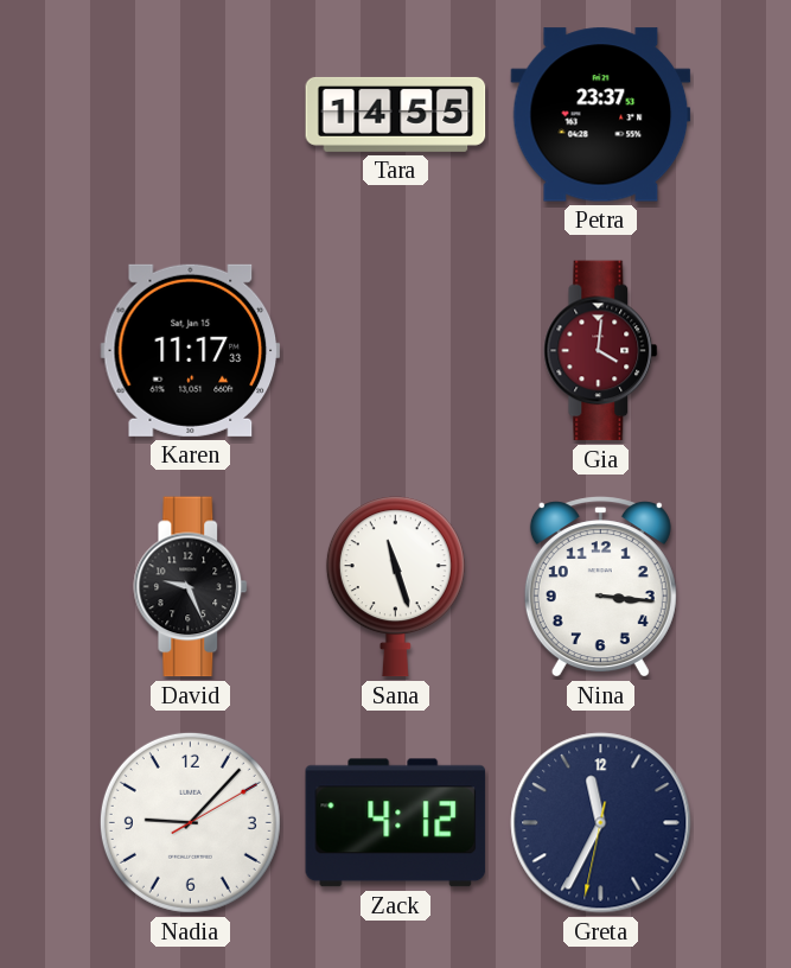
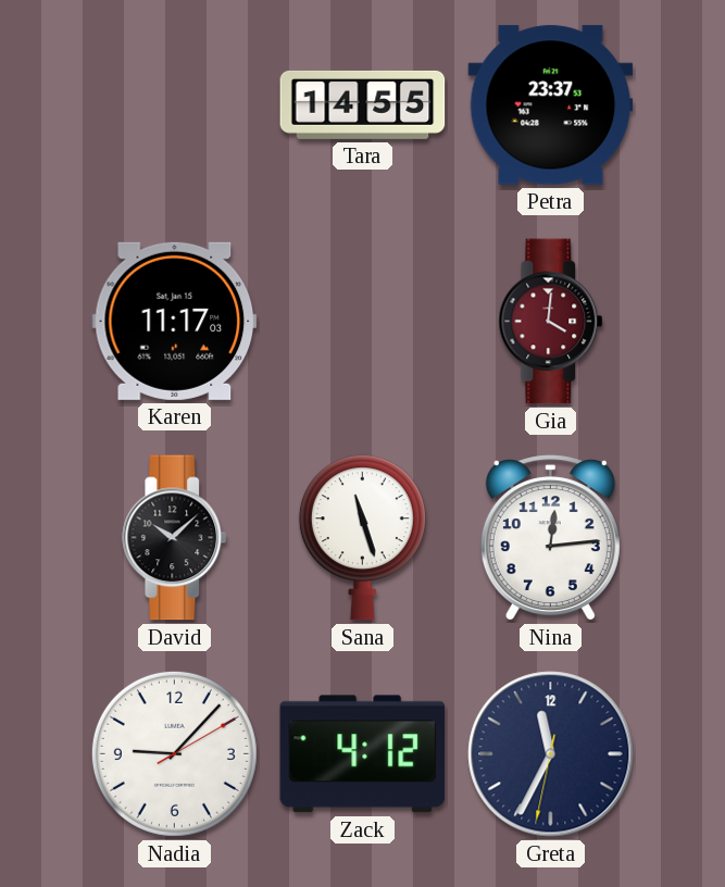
Karen: 11:17:33 -> 11:17:03 (175, 321)
David: 9:26 -> 10:08 (175, 538)
Nina: 3:16 -> 12:14 (550, 538)
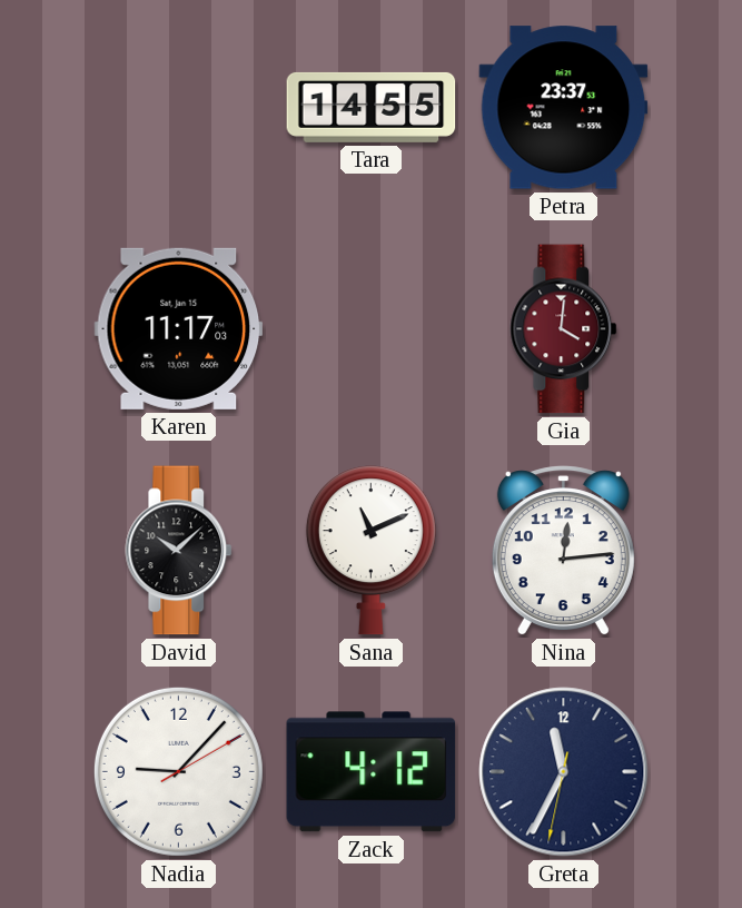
Sana: 11:27 -> 11:11 (370, 551)
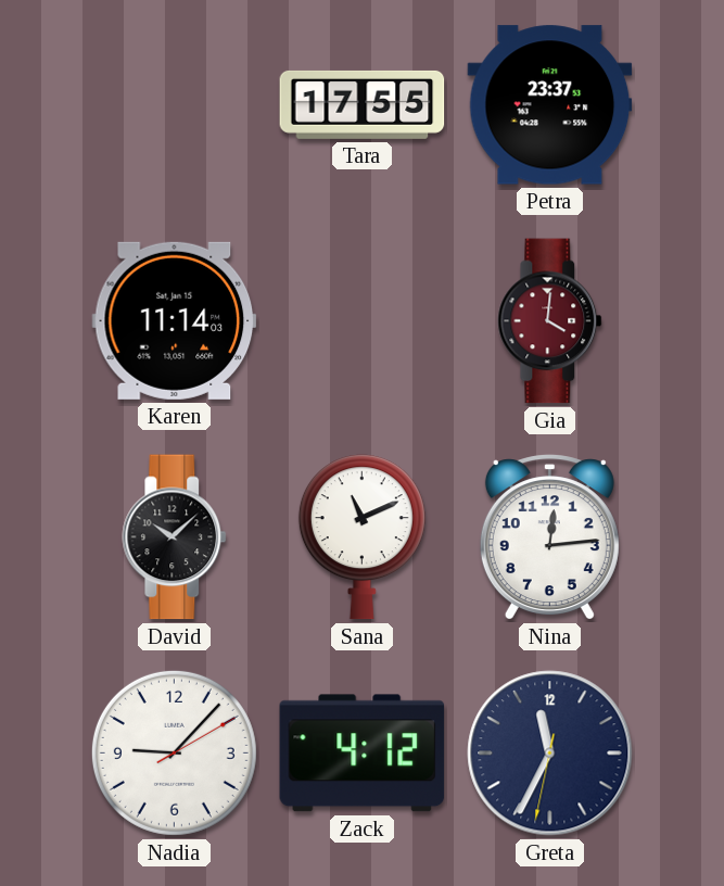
Tara: 14:55 -> 17:55 (363, 104)
Karen: 11:17 -> 11:14 (175, 320)
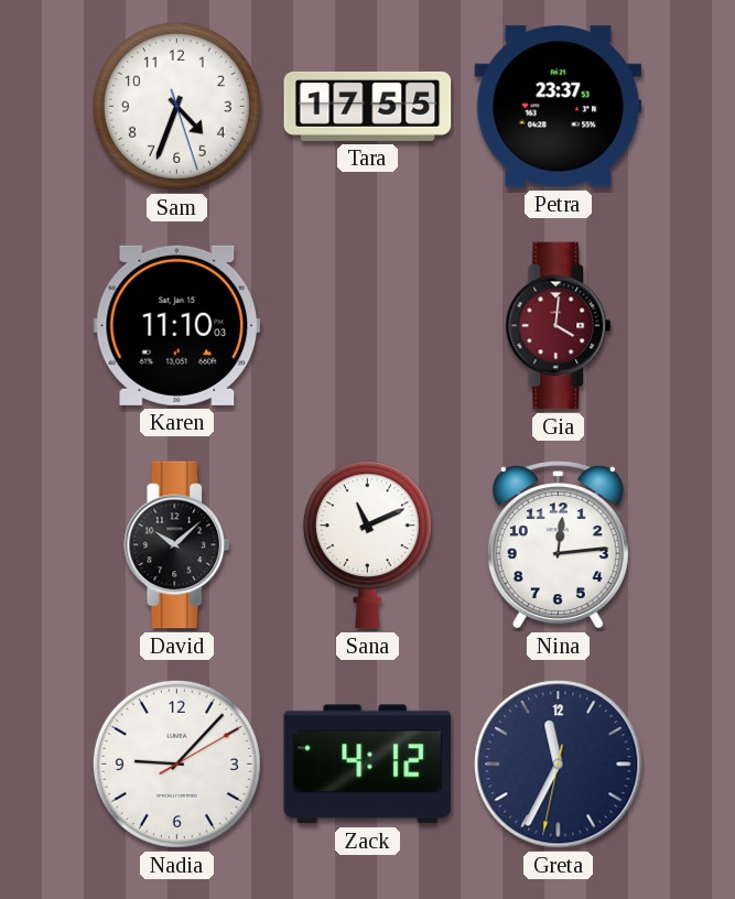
Sam: none -> 4:33 (176, 106)
Karen: 11:14 -> 11:10 (177, 325)
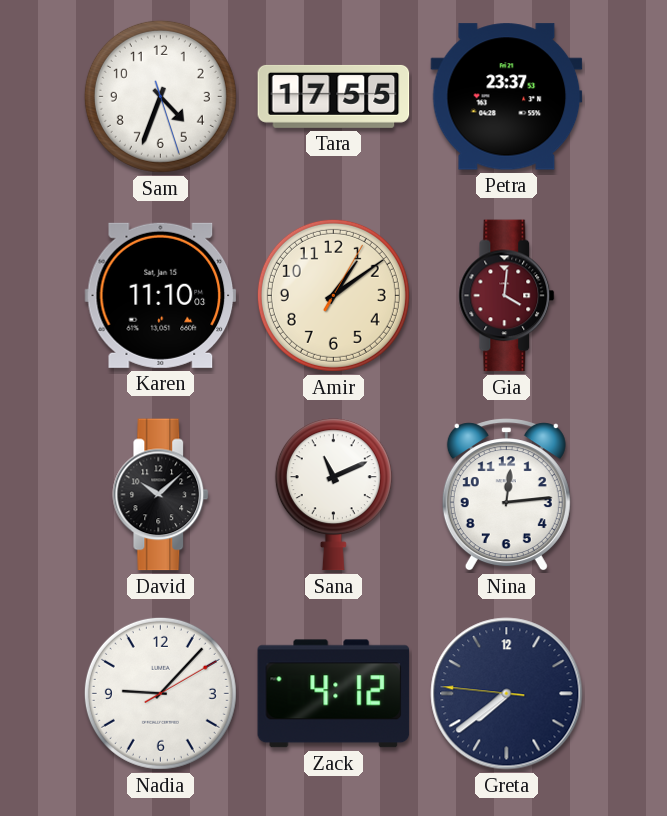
Amir: none -> 1:09 (333, 295)
Greta: 11:34 -> 7:38 (507, 694)
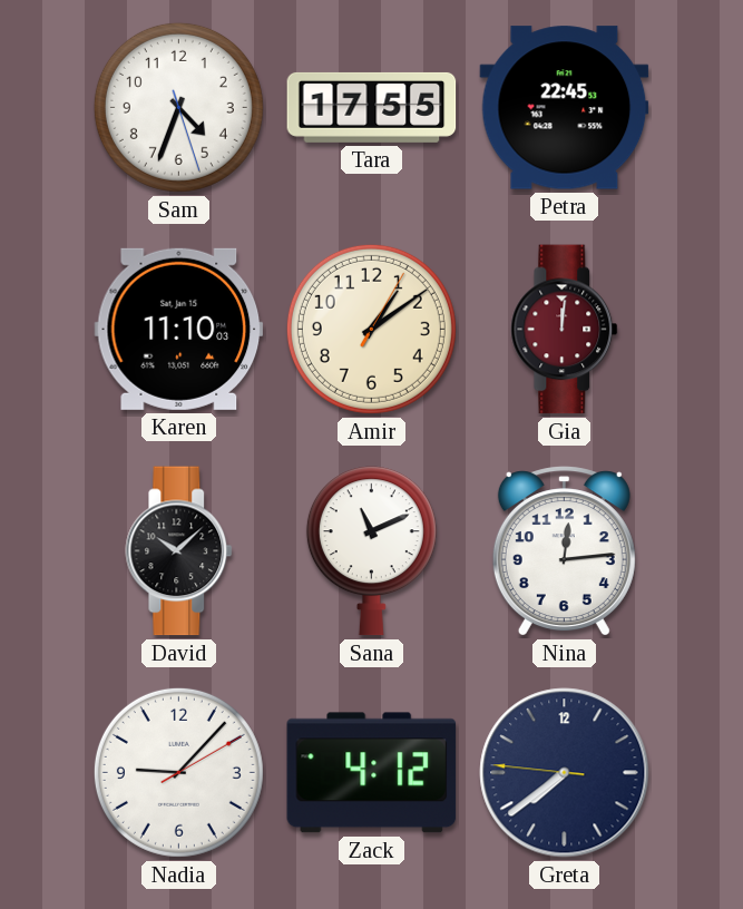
Petra: 23:37 -> 22:45 (565, 108)
Gia: 4:01 -> 12:01 (565, 330)
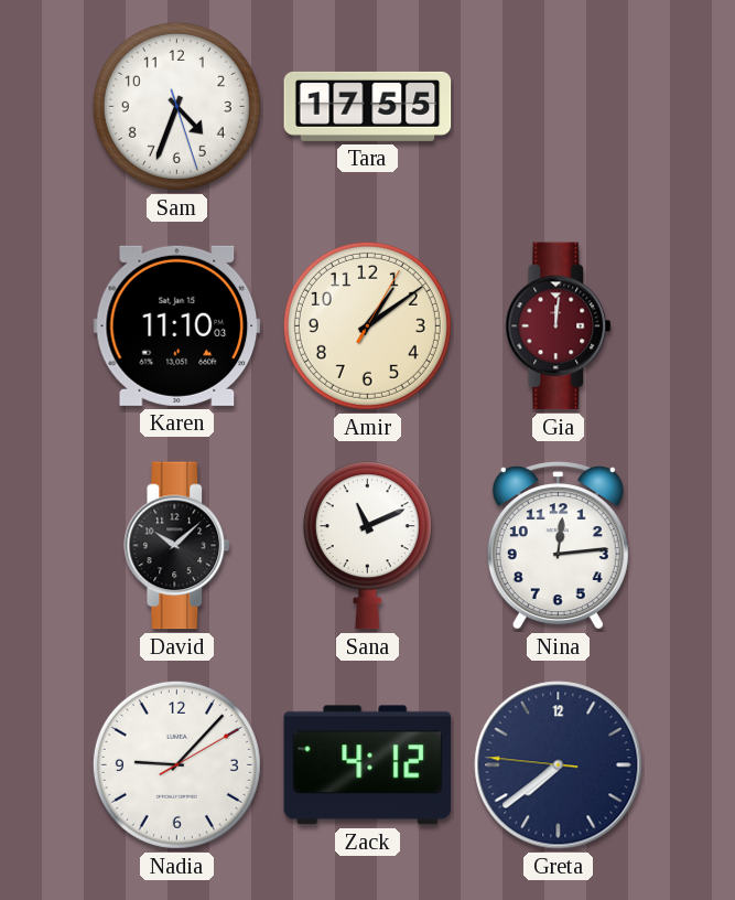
Petra: 22:45 -> none (565, 108)
